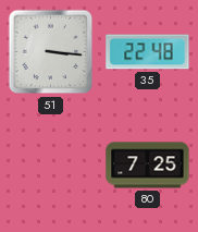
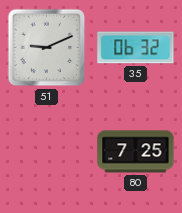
51: 3:16 -> 9:11 (47, 48)
35: 22:48 -> 06:32 (136, 48)
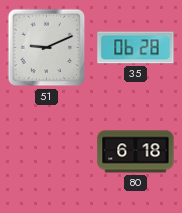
35: 06:32 -> 06:28 (136, 48)
80: 7:25 -> 6:18 (136, 152)
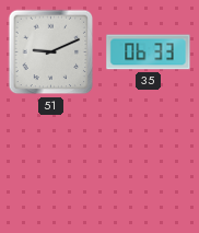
35: 06:28 -> 06:33 (149, 53)
80: 6:18 -> none (136, 152)
